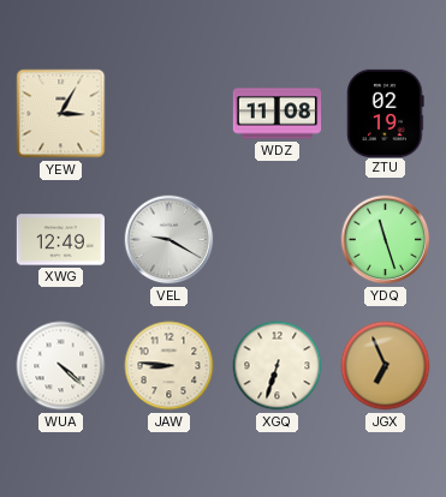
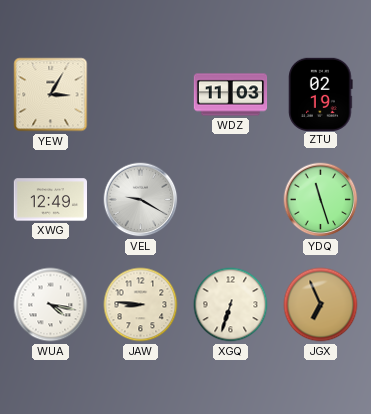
WDZ: 11:08 -> 11:03 (231, 95)
WUA: 4:22 -> 4:17 (51, 305)
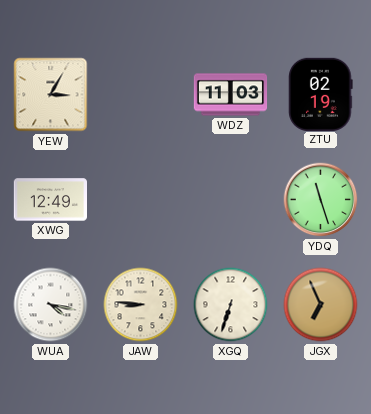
VEL: 9:20 -> none (141, 200)
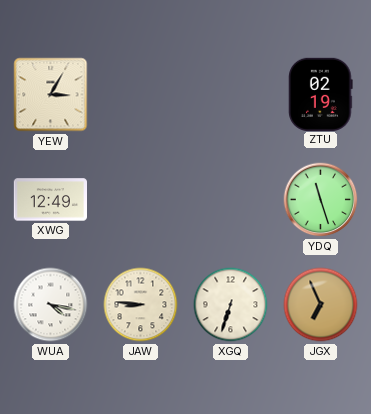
WDZ: 11:03 -> none (231, 95)
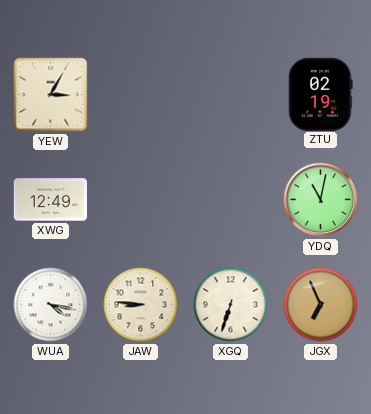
YDQ: 11:27 -> 11:02 (321, 200)
